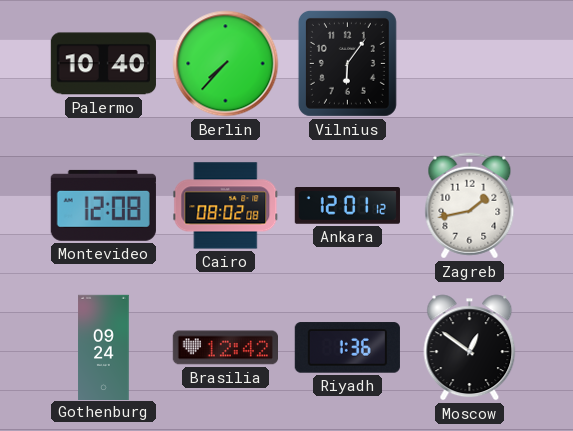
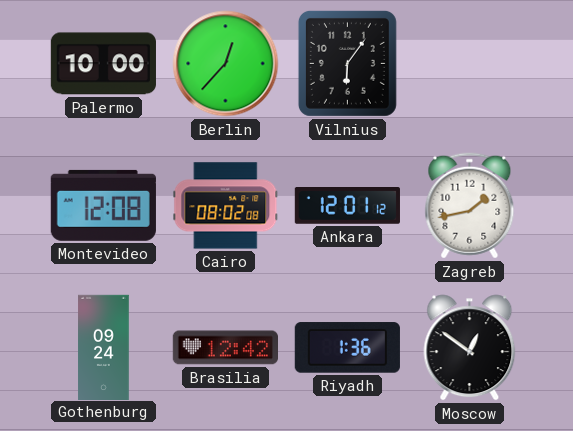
Palermo: 10:40 -> 10:00 (103, 64)
Berlin: 7:37 -> 12:37 (226, 64)
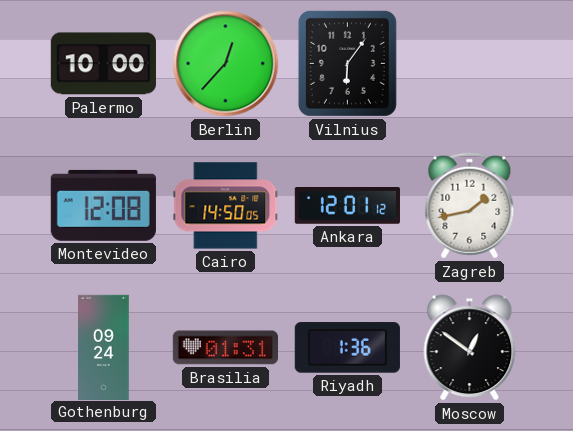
Cairo: 08:02 -> 14:50 (226, 206)
Brasilia: 12:42 -> 01:31 (225, 348)
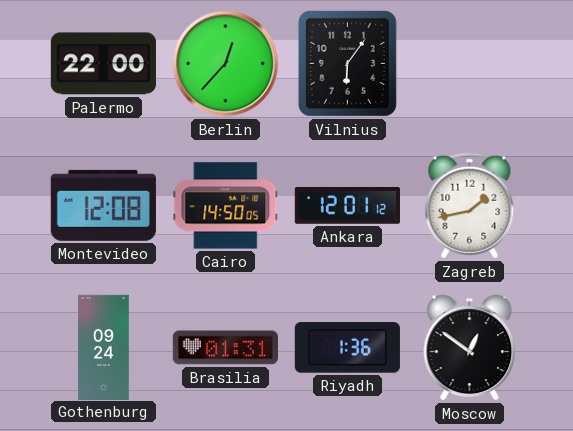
Palermo: 10:00 -> 22:00 (103, 64)
